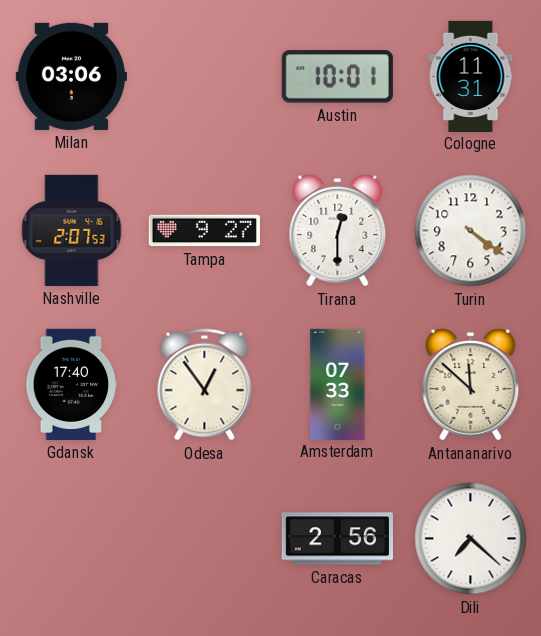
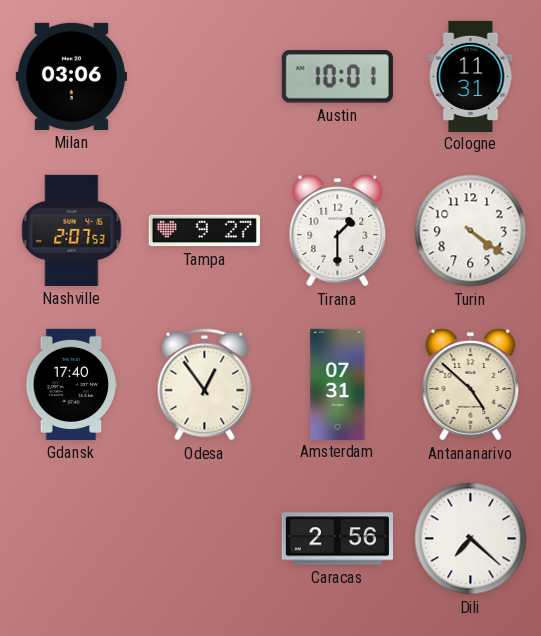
Tirana: 12:30 -> 1:30 (338, 231)
Amsterdam: 07:33 -> 07:31 (338, 384)
Antananarivo: 11:52 -> 4:52 (471, 385)
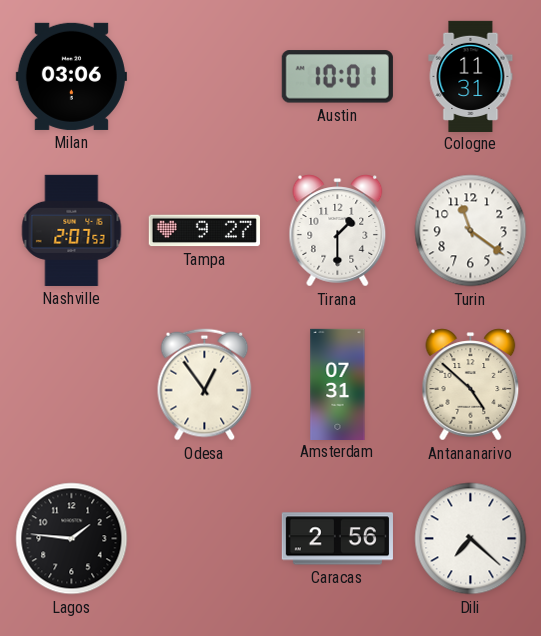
Turin: 4:21 -> 11:21 (471, 231)
Gdansk: 17:40 -> none (72, 384)
Lagos: none -> 1:46 (72, 539)
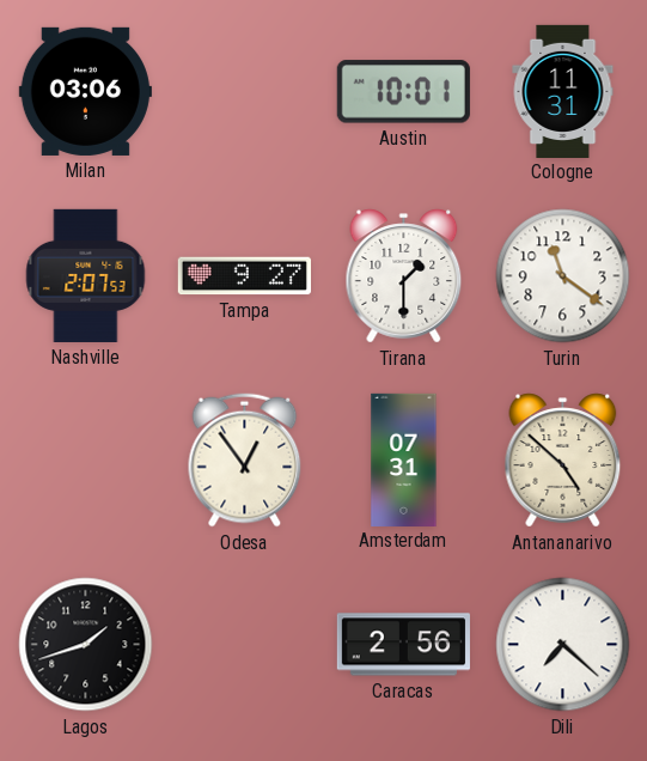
Lagos: 1:46 -> 1:42 (86, 645)
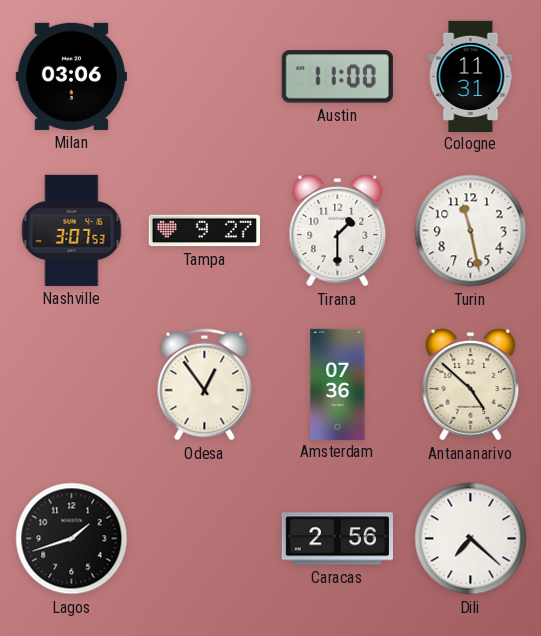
Austin: 10:01 -> 11:00 (337, 77)
Nashville: 2:07 -> 3:07 (72, 230)
Turin: 11:21 -> 11:28 (471, 231)
Amsterdam: 07:31 -> 07:36 (338, 384)
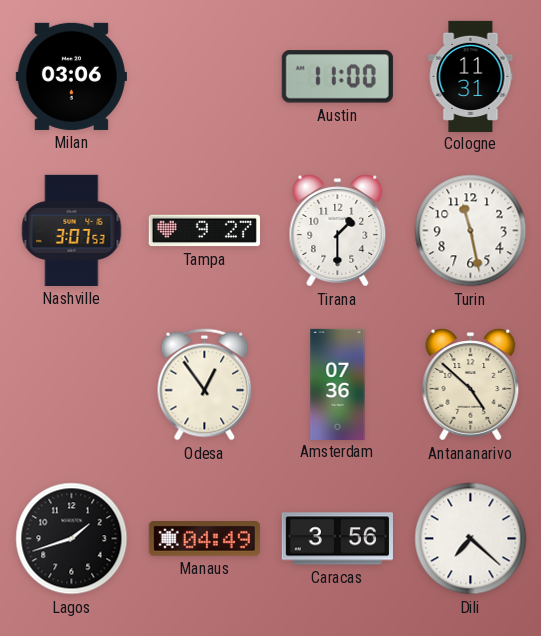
Manaus: none -> 04:49 (204, 539)
Caracas: 2:56 -> 3:56 (337, 539)
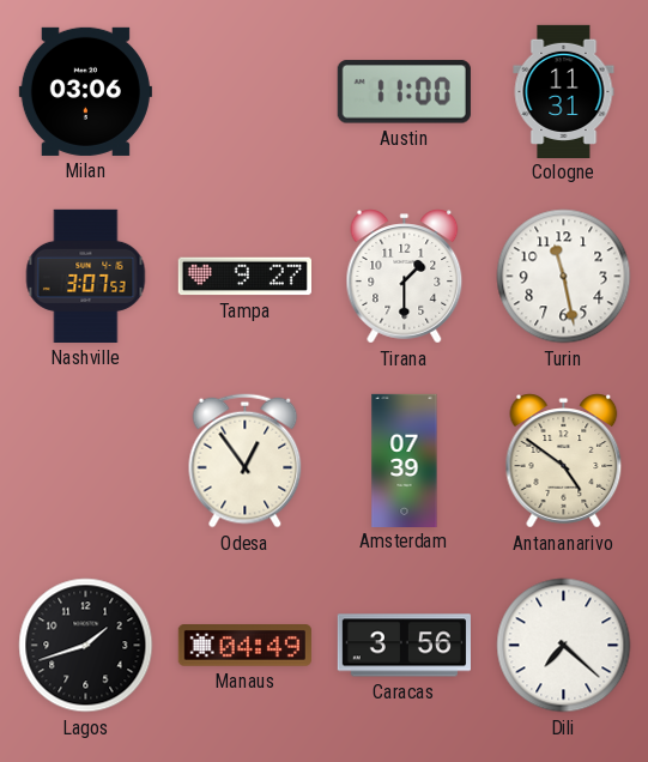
Amsterdam: 07:36 -> 07:39 (405, 460)
Antananarivo: 4:52 -> 4:51 (564, 461)
